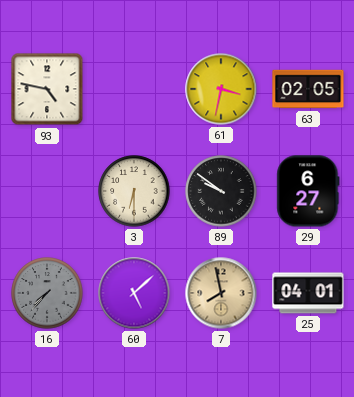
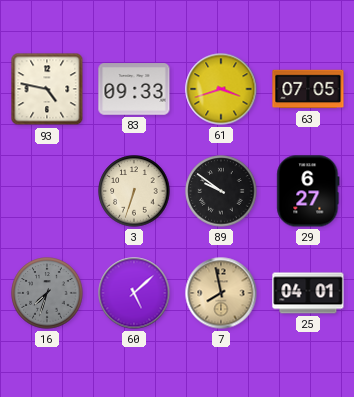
83: none -> 09:33 (134, 89)
61: 3:32 -> 3:42 (221, 89)
63: 02:05 -> 07:05 (308, 89)
3: 6:30 -> 6:33 (134, 191)
16: 7:37 -> 7:33 (47, 293)
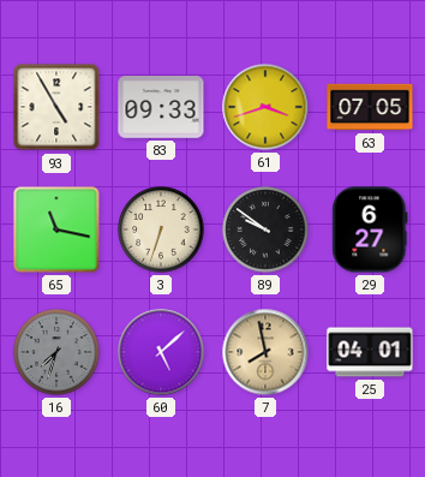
93: 4:47 -> 4:55 (56, 107)
65: none -> 11:17 (56, 229)
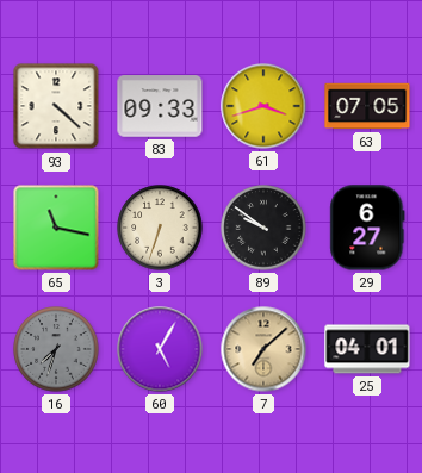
93: 4:55 -> 4:22 (56, 106)
60: 5:08 -> 5:05 (160, 349)
7: 7:58 -> 7:08 (263, 349)
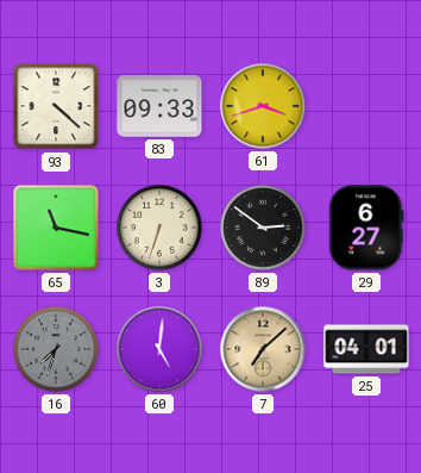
63: 07:05 -> none (367, 106)
89: 9:51 -> 2:51 (263, 228)
60: 5:05 -> 5:01 (159, 349)
